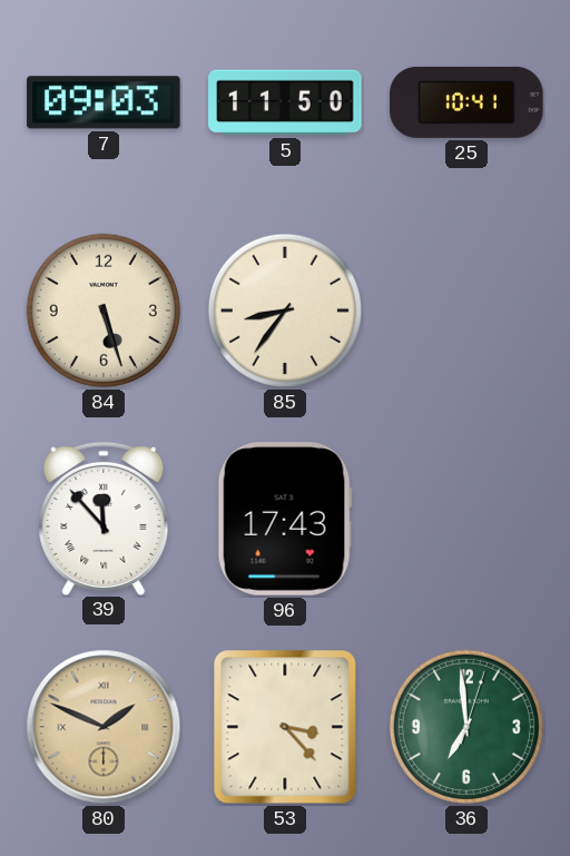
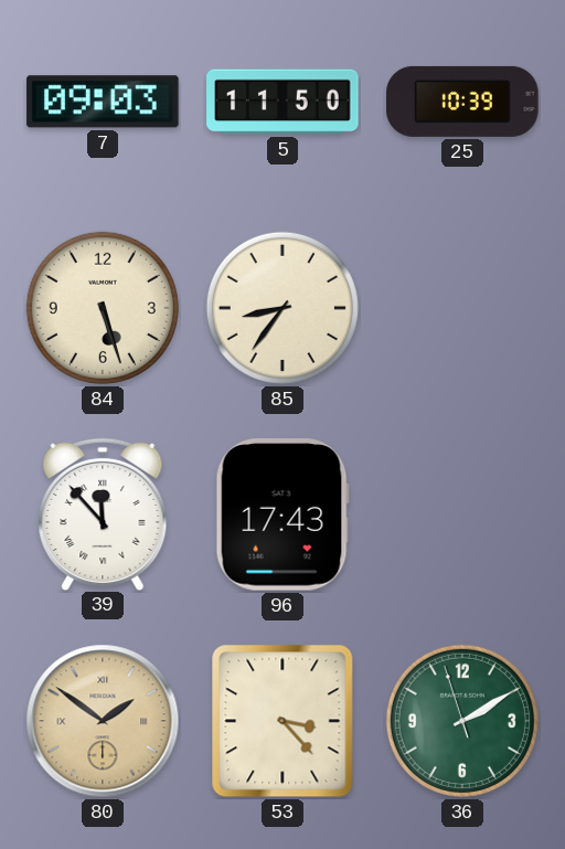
25: 10:41 -> 10:39 (462, 102)
80: 1:49 -> 1:51 (103, 721)
36: 6:59 -> 2:09 (462, 721)
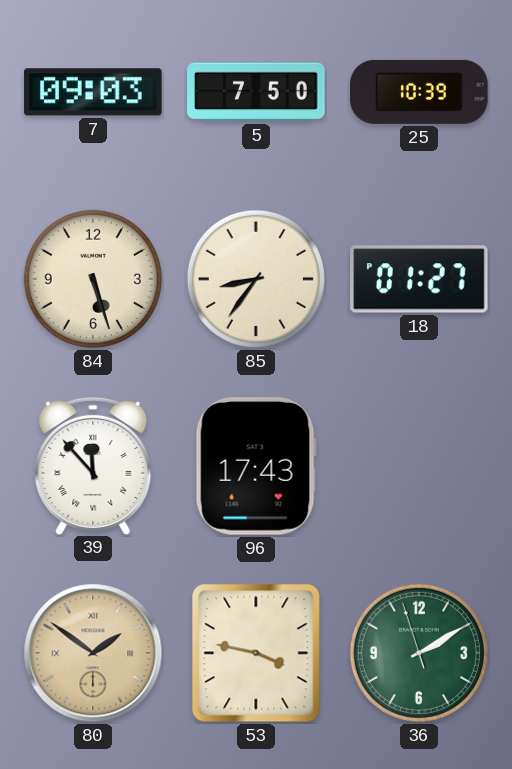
5: 11:50 -> 7:50 (256, 92)
18: none -> 01:27 (419, 279)
53: 3:23 -> 3:47 (256, 653)
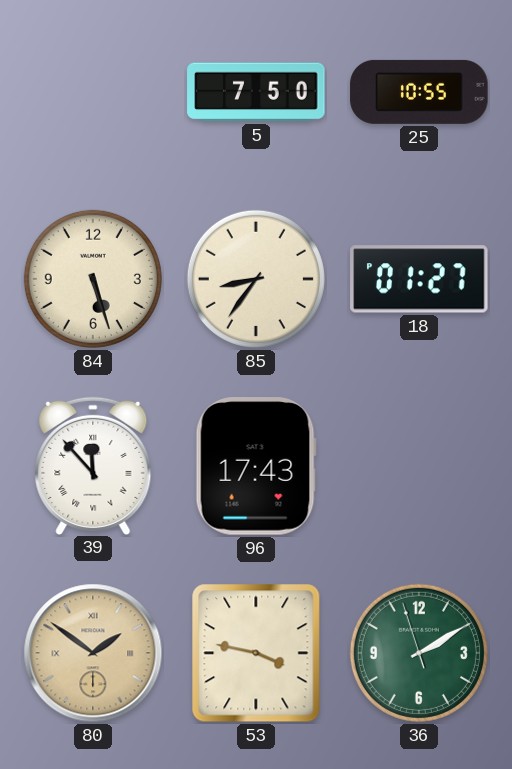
7: 09:03 -> none (93, 92)
25: 10:39 -> 10:55 (419, 92)
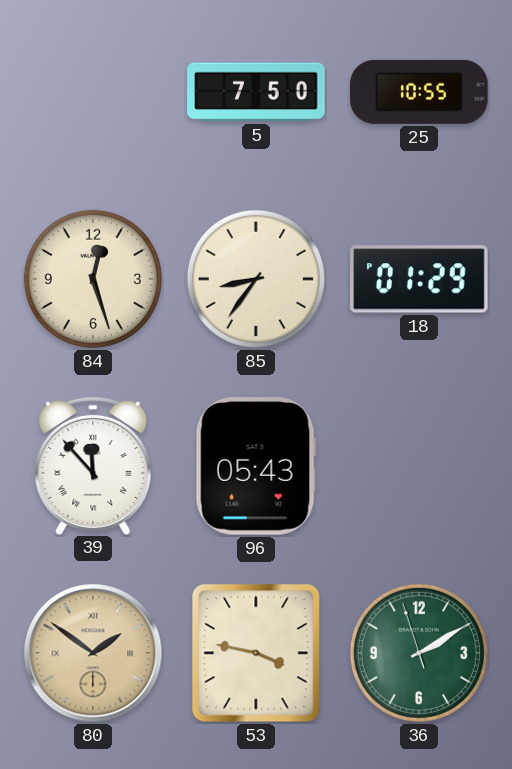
84: 5:27 -> 12:27 (93, 279)
18: 01:27 -> 01:29 (419, 279)
96: 17:43 -> 05:43 (256, 466)
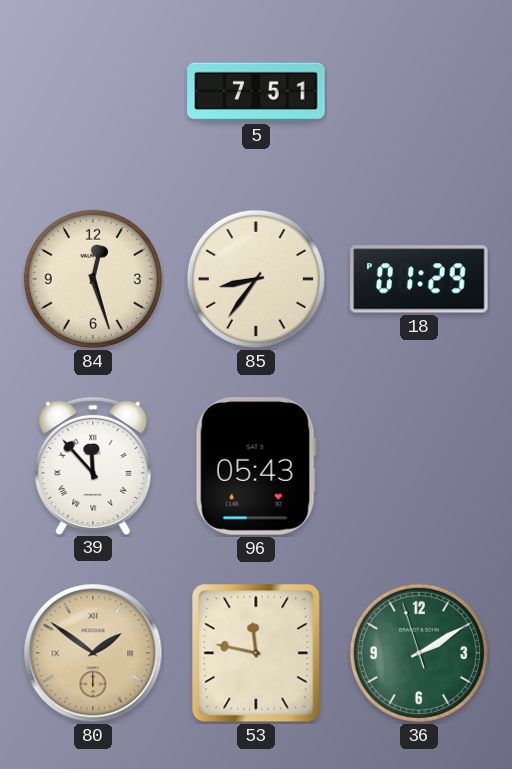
5: 7:50 -> 7:51 (256, 92)
25: 10:55 -> none (419, 92)
53: 3:47 -> 11:47 (256, 653)
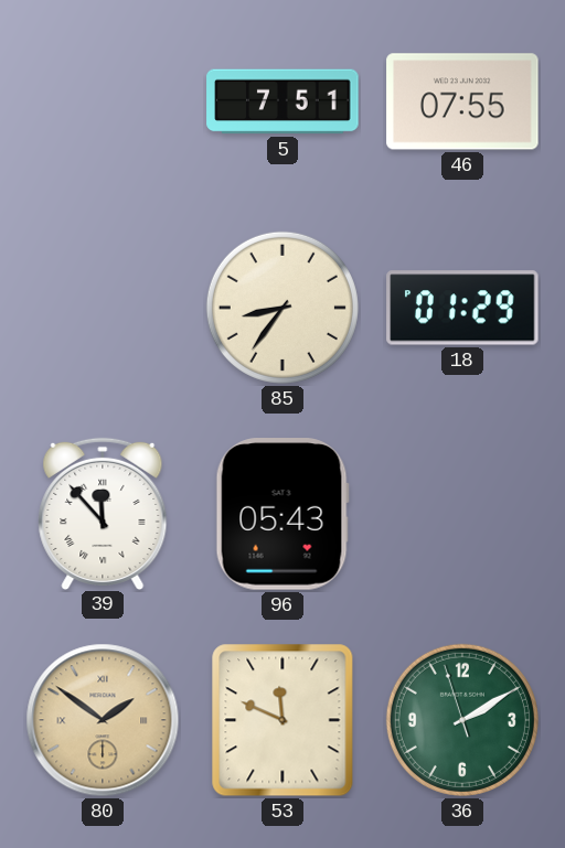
46: none -> 07:55 (462, 101)
84: 12:27 -> none (93, 279)
53: 11:47 -> 11:49 (282, 720)
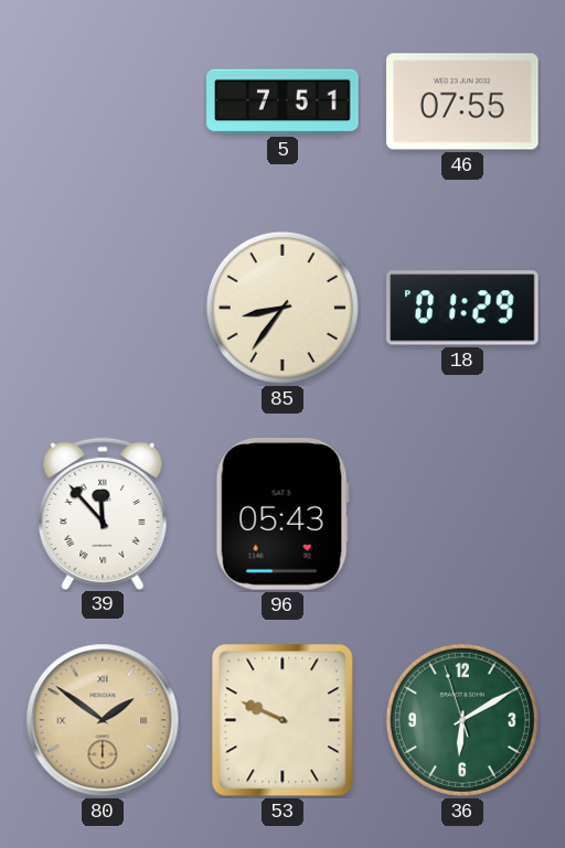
53: 11:49 -> 9:49 (282, 720)
36: 2:09 -> 6:09 (462, 720)
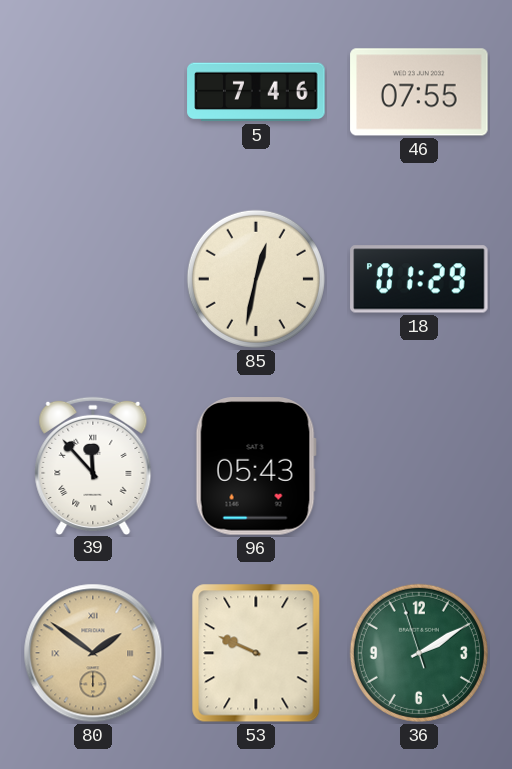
5: 7:51 -> 7:46 (256, 92)
85: 8:36 -> 12:32 (256, 279)
36: 6:09 -> 2:09 (419, 653)
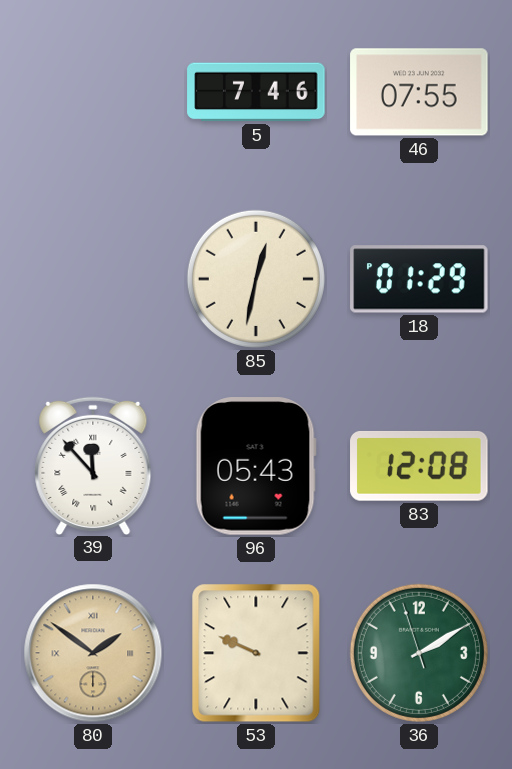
83: none -> 12:08 (419, 466)
